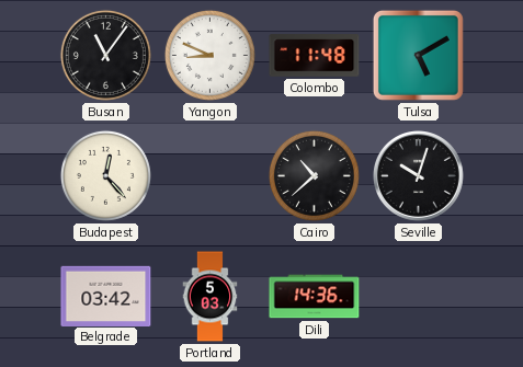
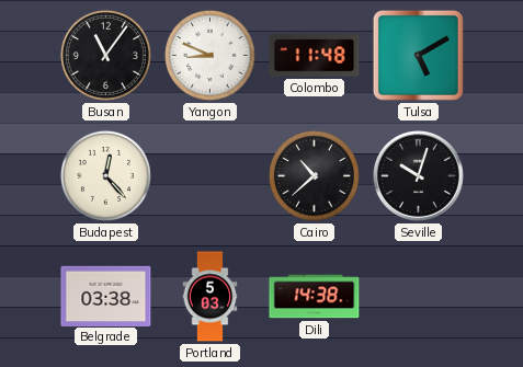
Belgrade: 03:42 -> 03:38 (106, 296)
Dili: 14:36 -> 14:38 (315, 297)
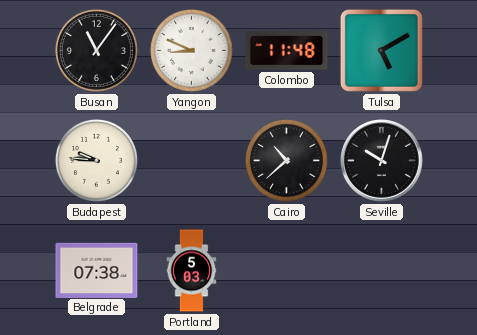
Budapest: 12:23 -> 9:46 (96, 160)
Belgrade: 03:38 -> 07:38 (97, 270)
Dili: 14:38 -> none (315, 297)
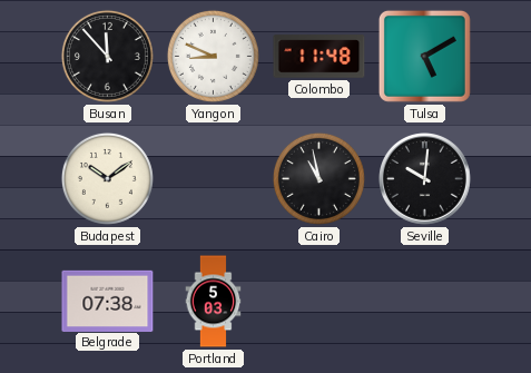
Busan: 11:06 -> 11:53 (107, 56)
Budapest: 9:46 -> 10:09 (107, 178)
Cairo: 10:38 -> 10:58 (318, 178)
Seville: 10:03 -> 10:01 (425, 179)
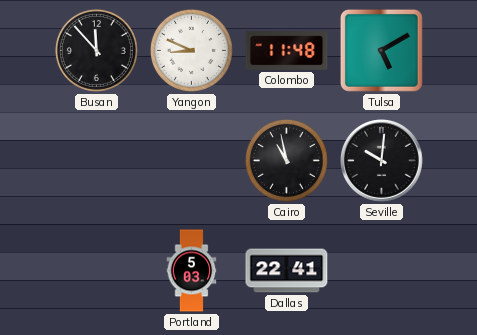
Budapest: 10:09 -> none (107, 178)
Belgrade: 07:38 -> none (108, 301)
Dallas: none -> 22:41 (287, 271)
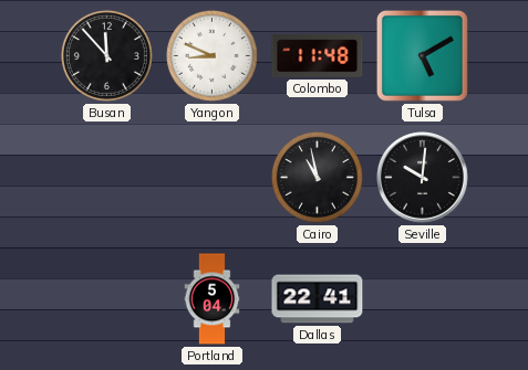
Portland: 5:03 -> 5:04 (213, 299)
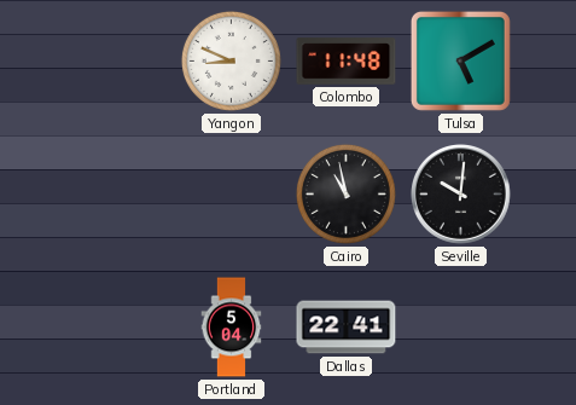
Busan: 11:53 -> none (106, 55)
